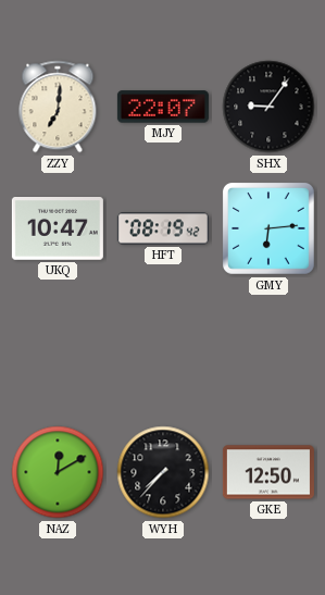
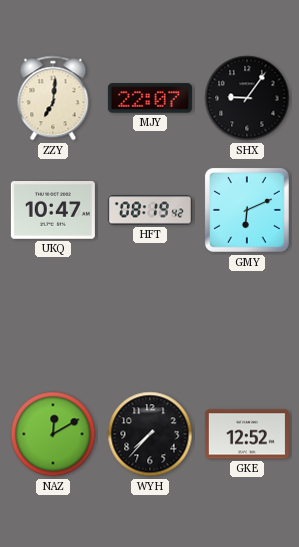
GMY: 6:14 -> 6:11 (247, 210)
GKE: 12:50 -> 12:52 (247, 434)
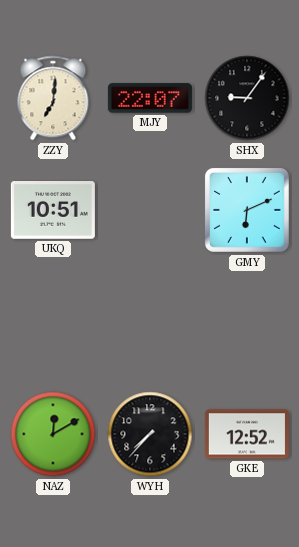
UKQ: 10:47 -> 10:51 (53, 211)
HFT: 08:19 -> none (150, 210)
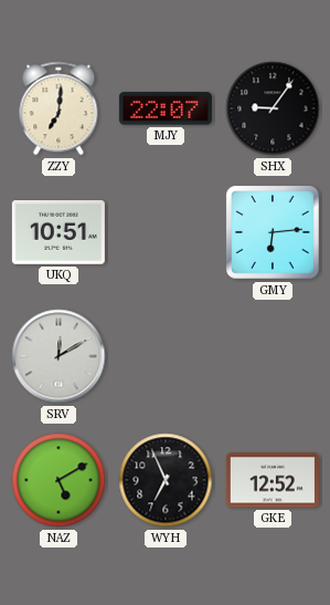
GMY: 6:11 -> 6:14 (273, 232)
SRV: none -> 12:10 (58, 356)
NAZ: 12:10 -> 5:10 (58, 480)
WYH: 7:37 -> 6:56 (166, 480)
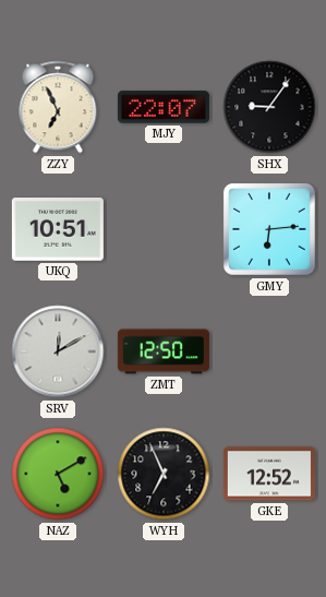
ZZY: 7:01 -> 6:56 (58, 107)
ZMT: none -> 12:50 (164, 351)
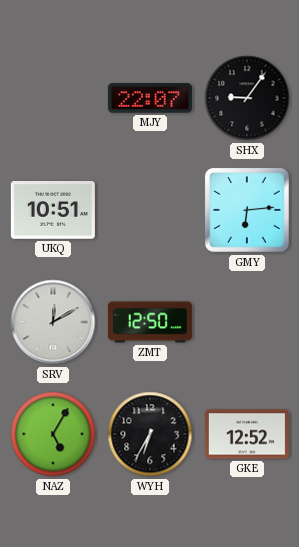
ZZY: 6:56 -> none (58, 107)
NAZ: 5:10 -> 5:05 (53, 434)
WYH: 6:56 -> 6:35 (150, 434)
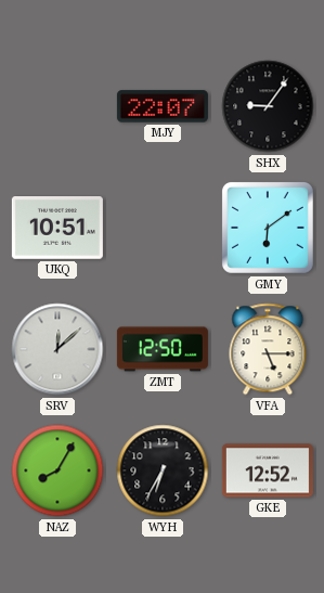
GMY: 6:14 -> 6:09 (268, 228)
SRV: 12:10 -> 12:08 (57, 349)
VFA: none -> 5:15 (268, 349)
NAZ: 5:05 -> 8:05 (57, 470)
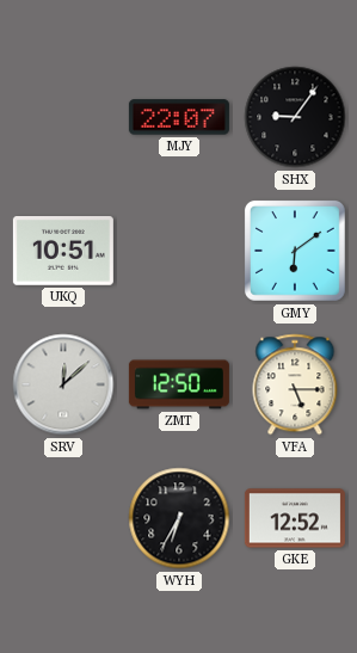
NAZ: 8:05 -> none (57, 470)
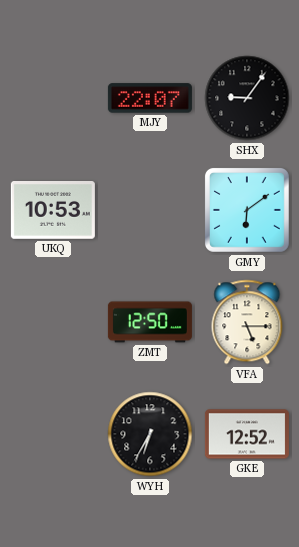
UKQ: 10:51 -> 10:53 (53, 211)
SRV: 12:08 -> none (63, 384)
